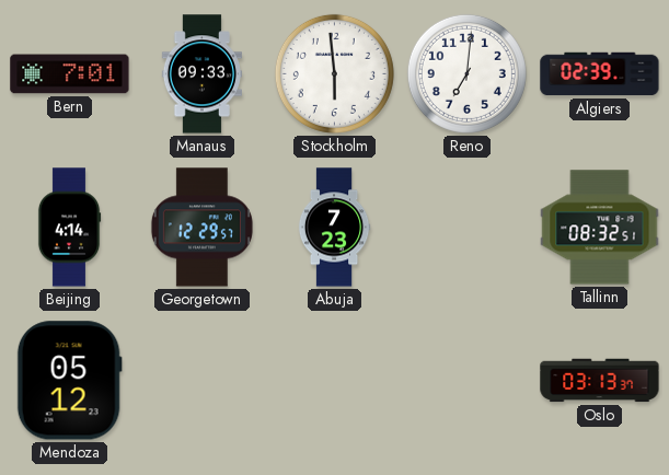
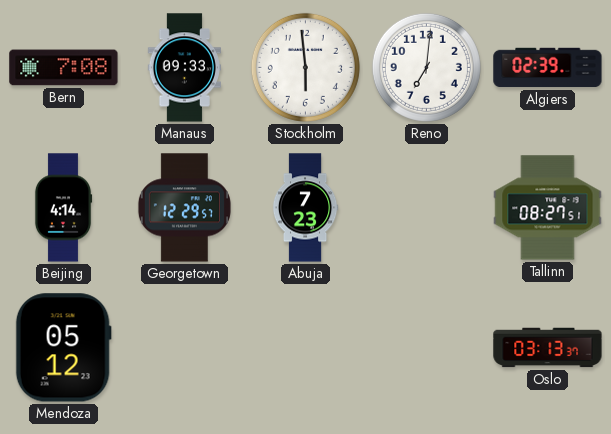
Bern: 7:01 -> 7:08 (64, 68)
Tallinn: 08:32 -> 08:27 (548, 208)
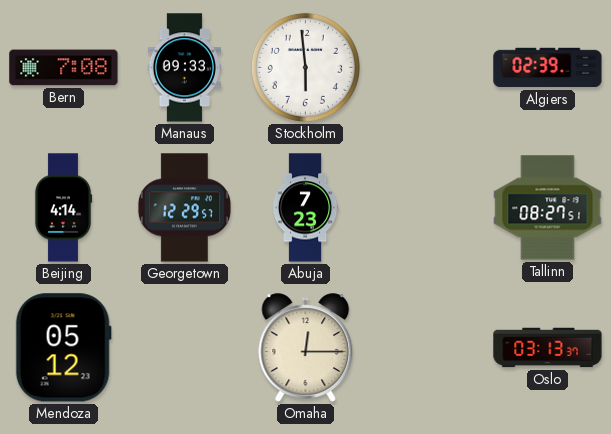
Reno: 7:01 -> none (426, 67)
Omaha: none -> 12:15 (306, 348)
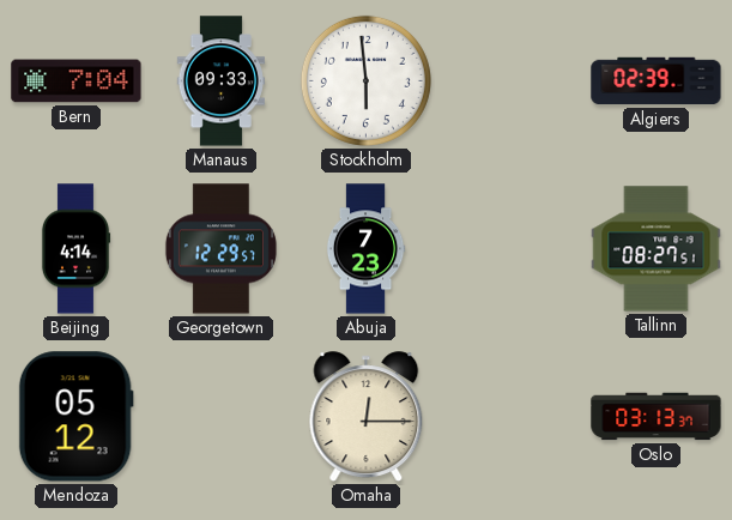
Bern: 7:08 -> 7:04 (77, 81)
